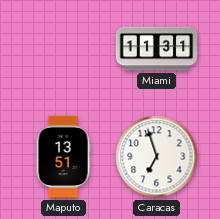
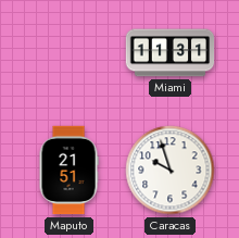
Maputo: 13:51 -> 21:51 (68, 171)
Caracas: 6:57 -> 9:57 (171, 171)
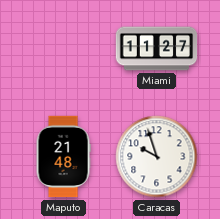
Miami: 11:31 -> 11:27 (157, 49)
Maputo: 21:51 -> 21:48 (63, 157)
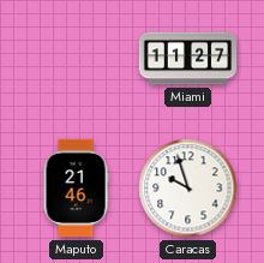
Maputo: 21:48 -> 21:46 (76, 189)
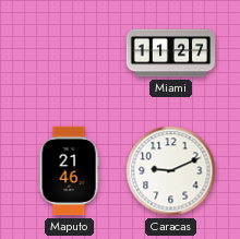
Caracas: 9:57 -> 9:11 (171, 171)
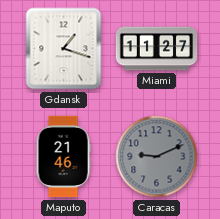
Gdansk: none -> 1:18 (64, 49)
Caracas dial: white -> grey (157, 157)
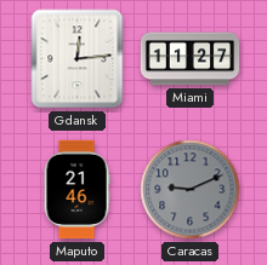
Gdansk: 1:18 -> 12:14 (78, 59)
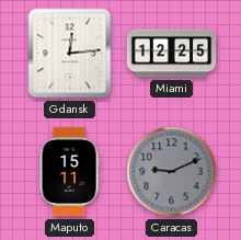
Miami: 11:27 -> 12:25 (172, 54)
Maputo: 21:46 -> 15:11 (69, 172)
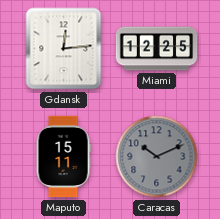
Caracas: 9:11 -> 10:11 (157, 157)
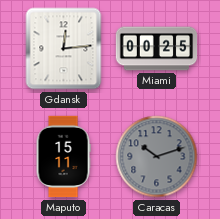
Miami: 12:25 -> 00:25 (157, 49)
Caracas: 10:11 -> 10:12 (157, 157)
